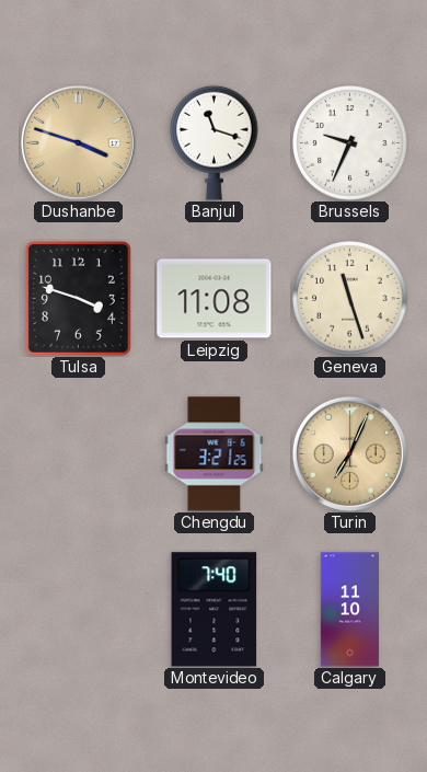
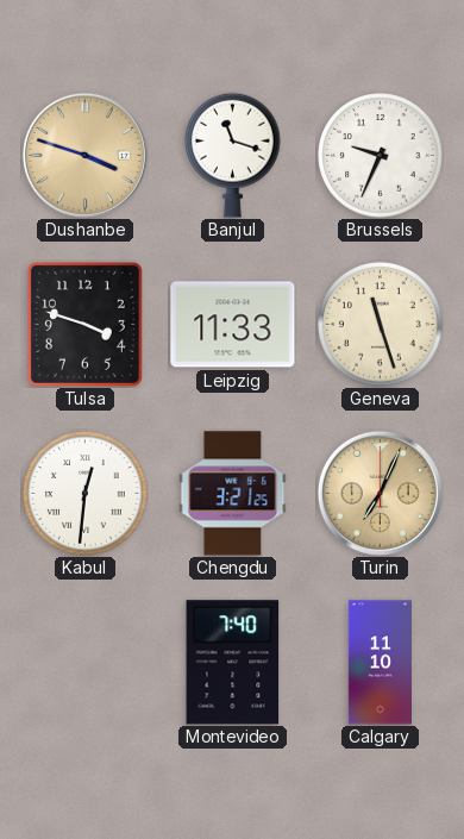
Leipzig: 11:08 -> 11:33 (233, 325)
Kabul: none -> 12:31 (86, 494)
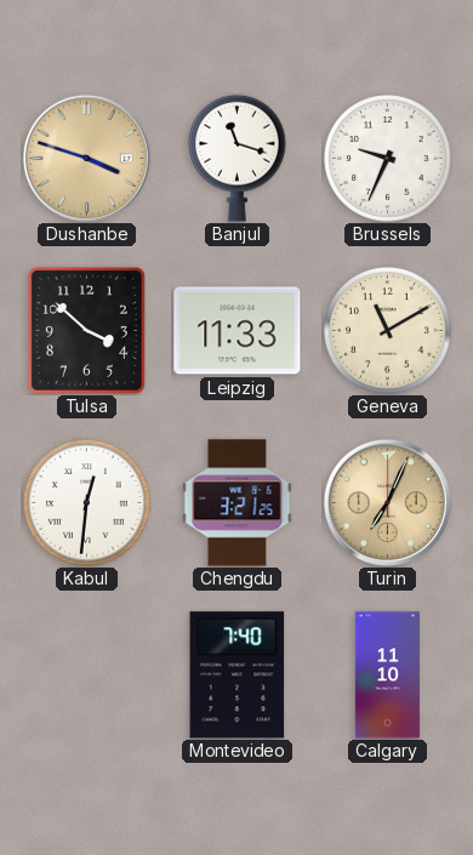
Tulsa: 3:48 -> 3:52 (86, 330)
Geneva: 11:27 -> 11:10 (388, 331)
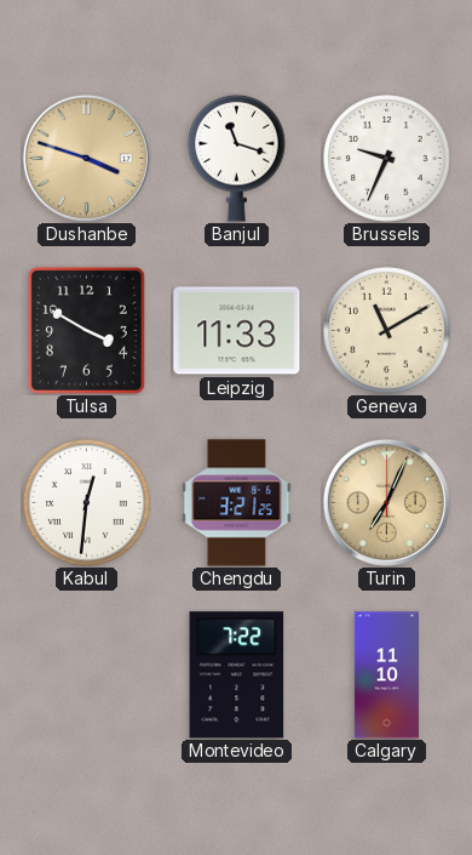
Tulsa: 3:52 -> 3:50 (86, 330)
Montevideo: 7:40 -> 7:22 (237, 676)
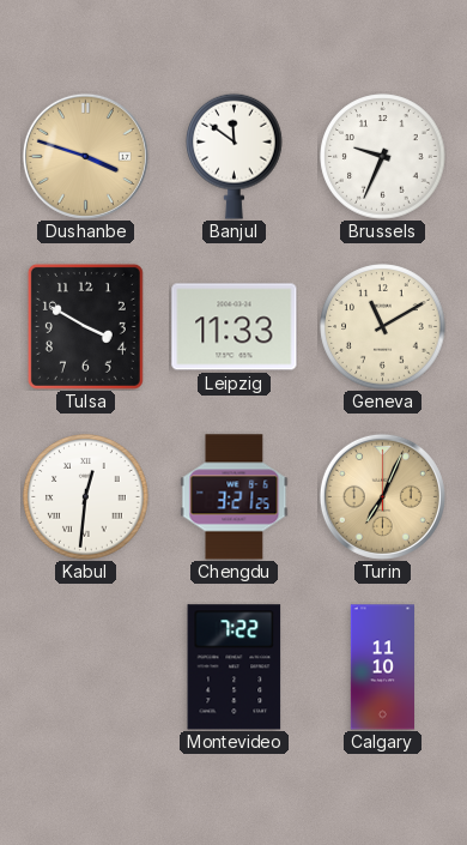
Banjul: 11:18 -> 11:51 (235, 156)
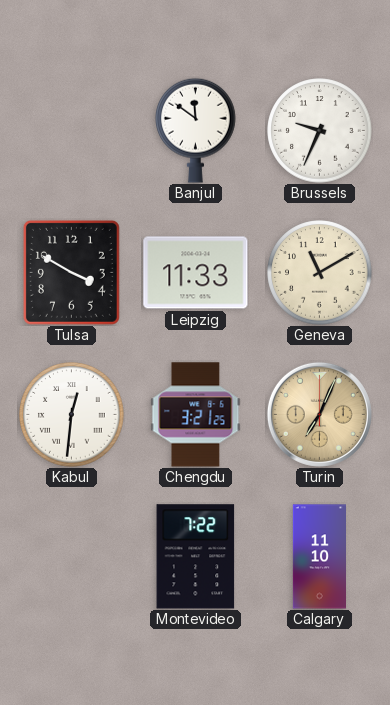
Dushanbe: 3:48 -> none (85, 156)
